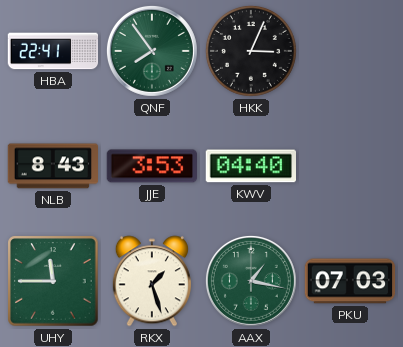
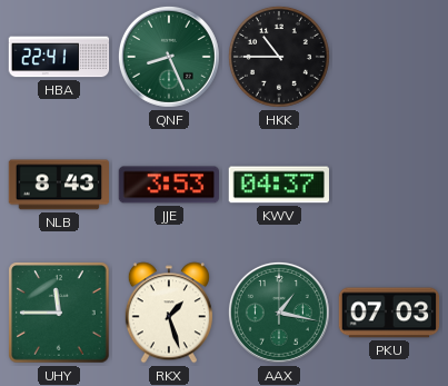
QNF: 7:54 -> 8:26 (169, 57)
HKK: 3:04 -> 10:45 (279, 57)
KWV: 04:40 -> 04:37 (278, 185)
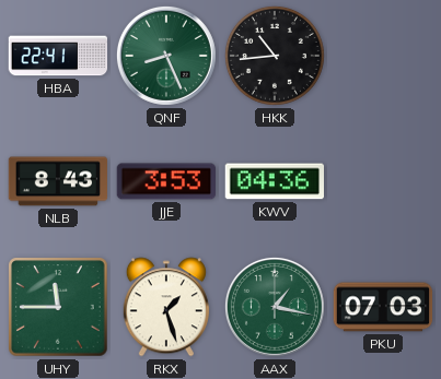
HKK: 10:45 -> 10:44 (275, 56)
KWV: 04:37 -> 04:36 (274, 181)
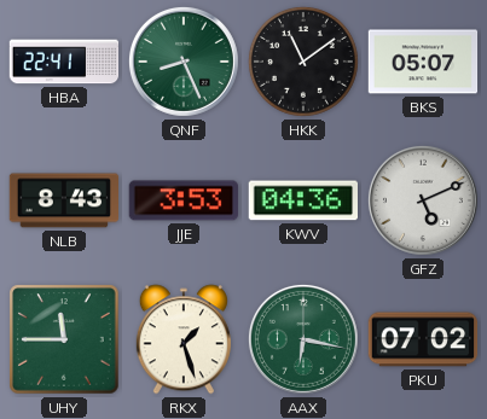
HKK: 10:44 -> 11:09 (303, 62)
BKS: none -> 05:07 (423, 62)
GFZ: none -> 5:11 (423, 200)
AAX: 1:17 -> 6:17 (303, 339)
PKU: 07:03 -> 07:02 (423, 339)
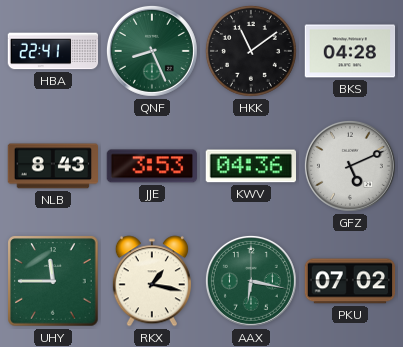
BKS: 05:07 -> 04:28 (350, 51)
RKX: 1:27 -> 1:17 (152, 281)
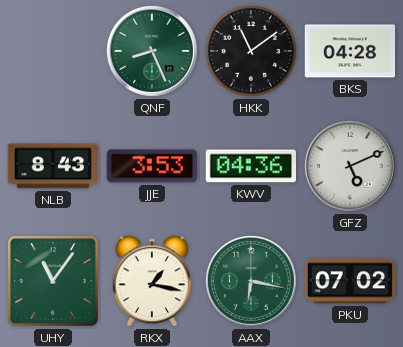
HBA: 22:41 -> none (53, 51)
UHY: 11:45 -> 11:06 (53, 281)
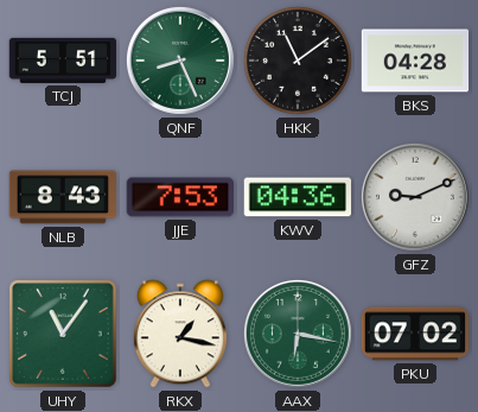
TCJ: none -> 5:51 (63, 61)
JJE: 3:53 -> 7:53 (179, 197)
GFZ: 5:11 -> 9:11 (415, 197)
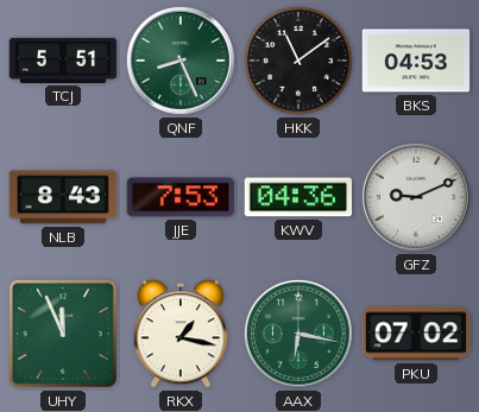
BKS: 04:28 -> 04:53 (416, 61)
UHY: 11:06 -> 11:56 (63, 334)
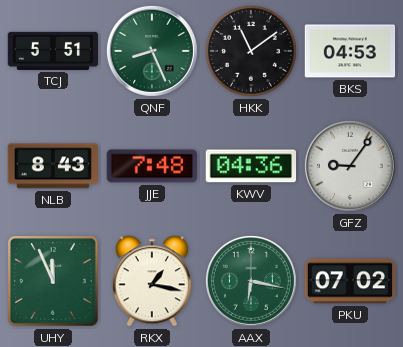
JJE: 7:53 -> 7:48 (151, 166)
GFZ: 9:11 -> 9:06 (350, 166)
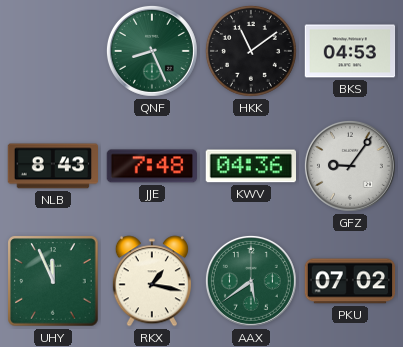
TCJ: 5:51 -> none (53, 51)
AAX: 6:17 -> 5:39 (251, 281)
